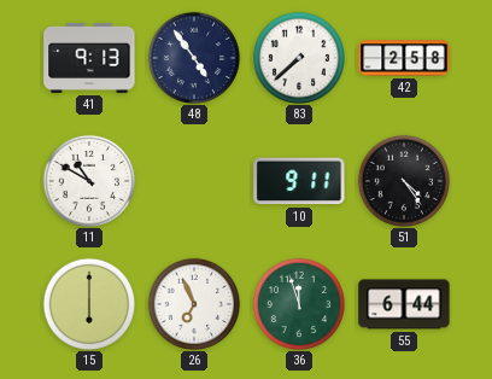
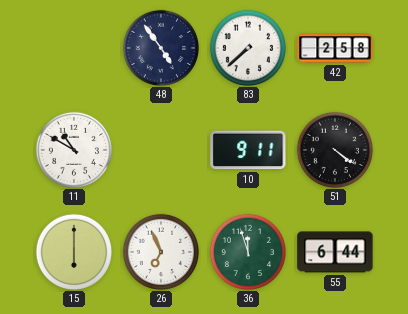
41: 9:13 -> none (89, 58)
51: 4:24 -> 4:21 (334, 149)
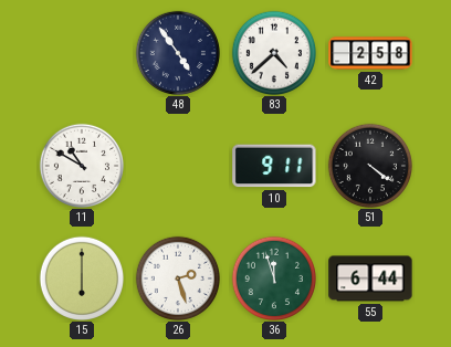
83: 7:38 -> 4:38 (273, 52)
26: 6:56 -> 2:27 (177, 277)
